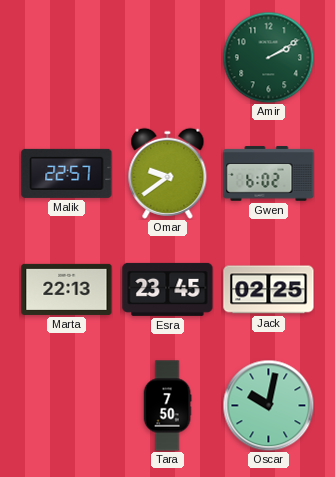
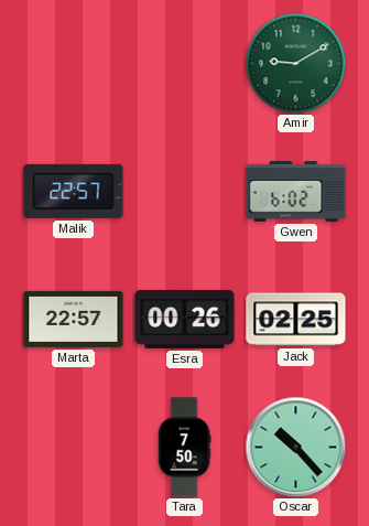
Amir: 2:10 -> 9:10 (295, 63)
Omar: 9:39 -> none (168, 173)
Marta: 22:13 -> 22:57 (74, 319)
Esra: 23:45 -> 00:26 (185, 319)
Oscar: 10:02 -> 10:23 (295, 447)
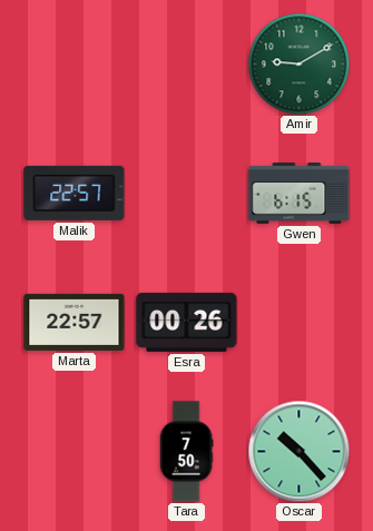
Gwen: 6:02 -> 6:15 (300, 194)
Jack: 02:25 -> none (296, 320)
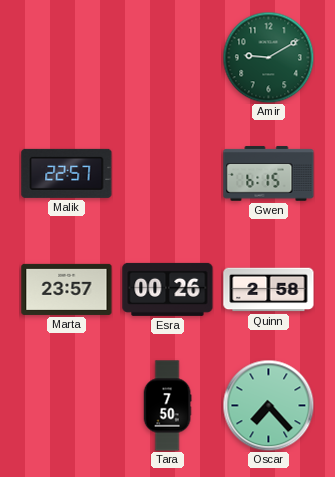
Marta: 22:57 -> 23:57 (67, 289)
Quinn: none -> 2:58 (269, 290)
Oscar: 10:23 -> 7:23 (268, 405)
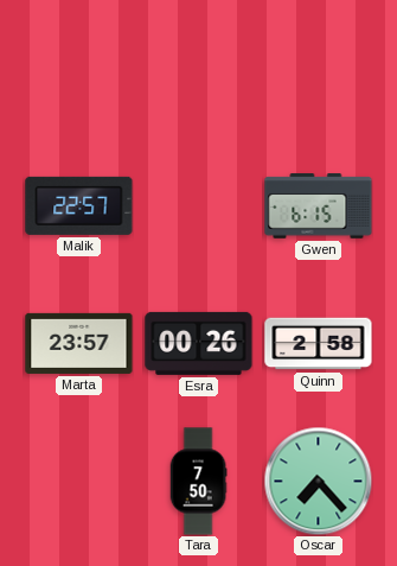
Amir: 9:10 -> none (268, 57)
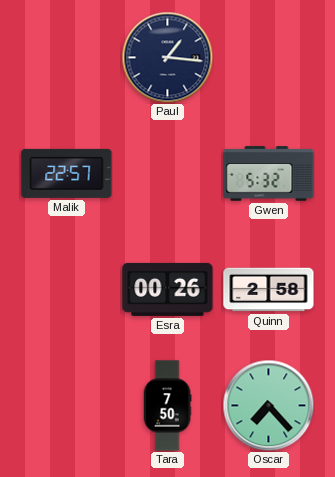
Paul: none -> 1:16 (167, 57)
Gwen: 6:15 -> 5:32 (269, 174)
Marta: 23:57 -> none (79, 343)
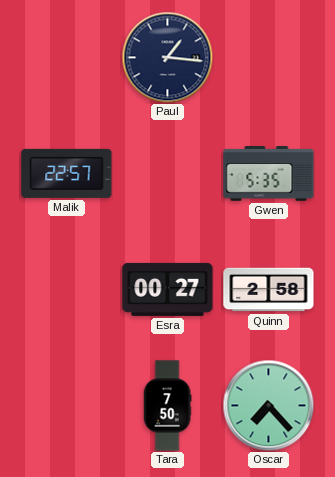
Gwen: 5:32 -> 5:35 (269, 174)
Esra: 00:26 -> 00:27 (168, 289)
